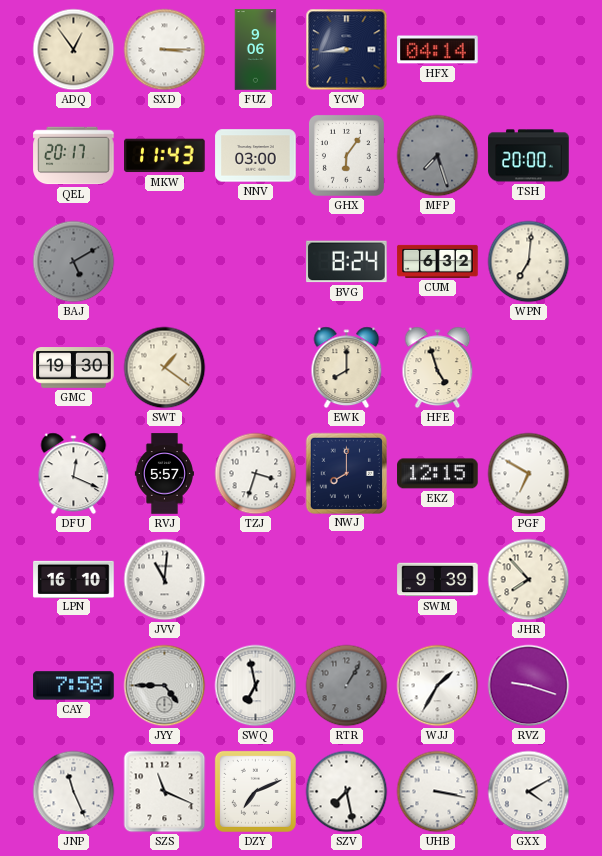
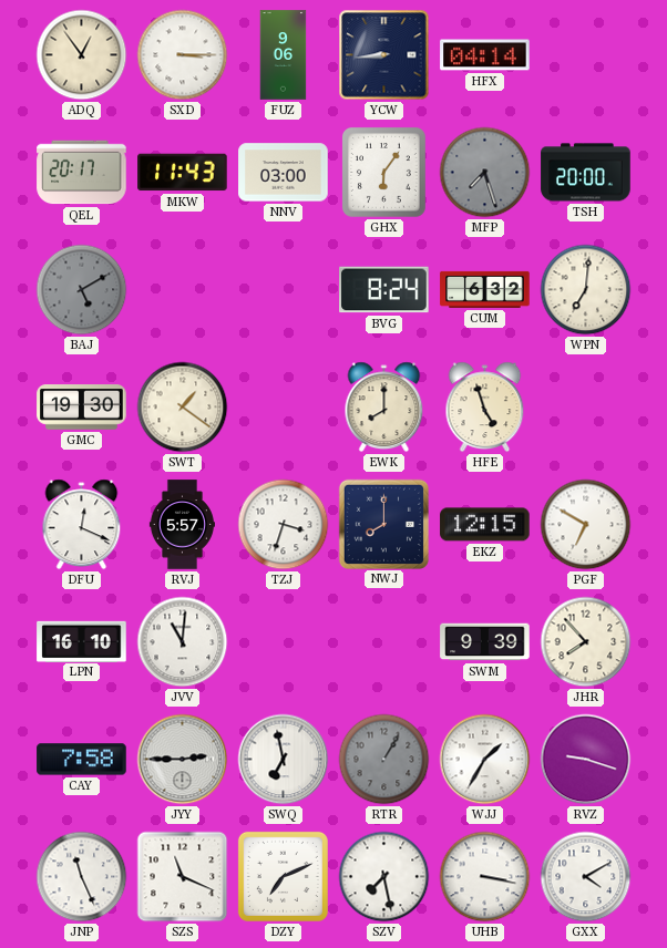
JYY: 4:45 -> 2:45 (183, 760)
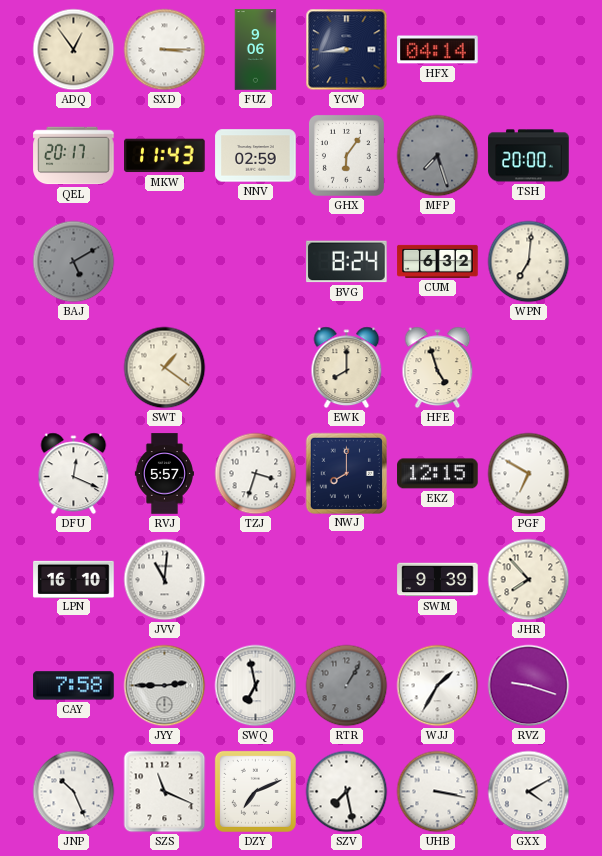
NNV: 03:00 -> 02:59 (256, 156)
GMC: 19:30 -> none (82, 408)
JNP: 11:26 -> 10:26 (74, 792)
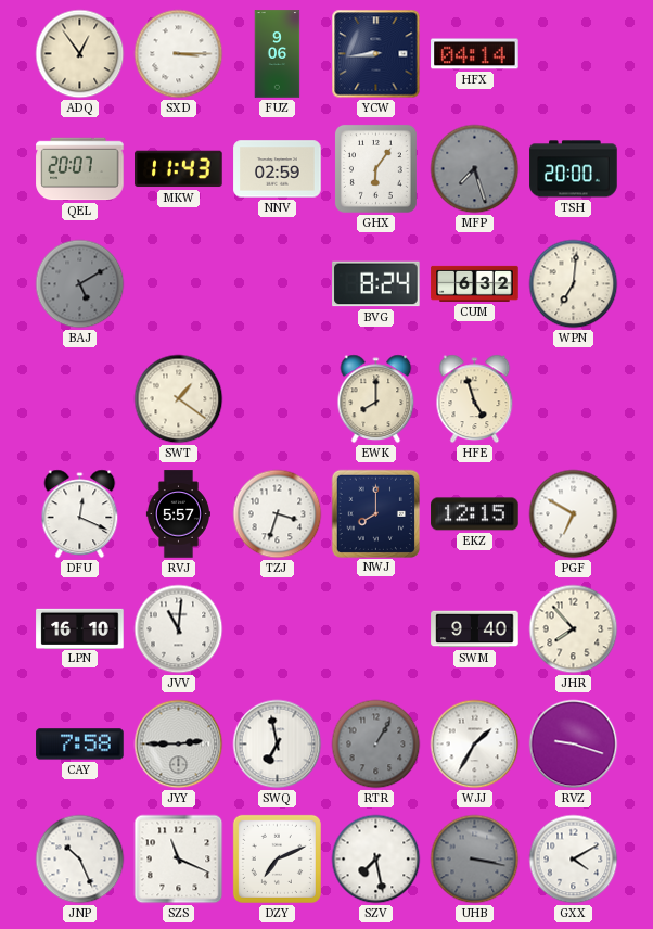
QEL: 20:17 -> 20:07 (80, 169)
SWM: 9:39 -> 9:40 (475, 629)
UHB dial: white -> grey (475, 860)
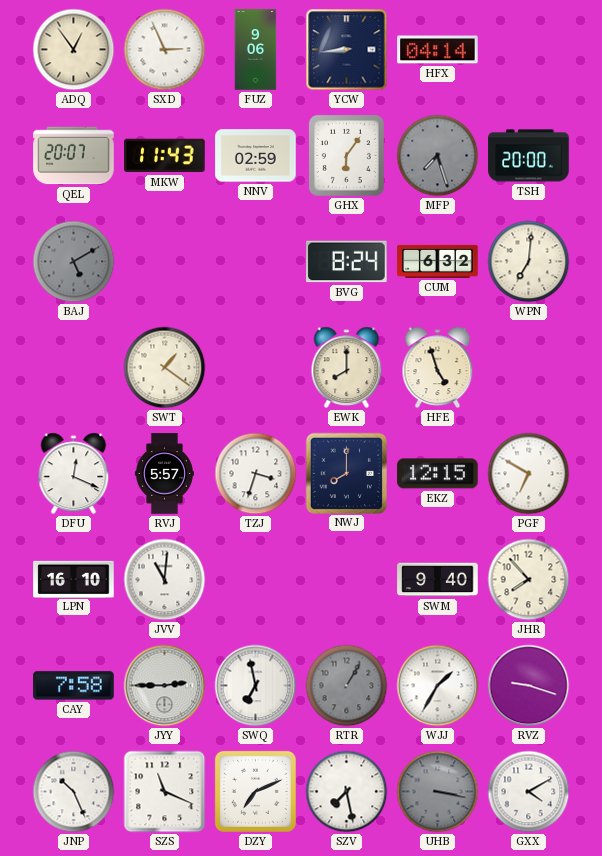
SXD: 3:15 -> 2:56 (165, 50)
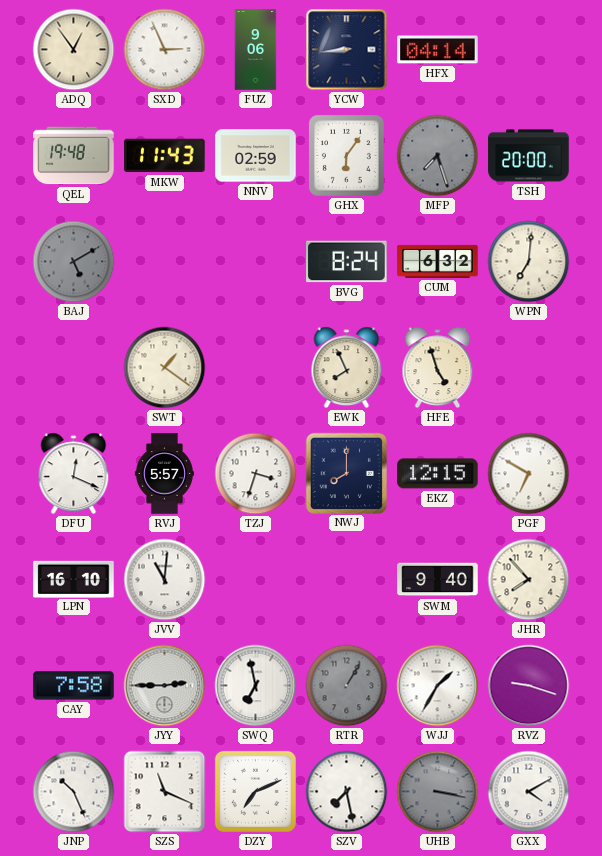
QEL: 20:07 -> 19:48 (74, 156)
EWK: 8:00 -> 7:56 (347, 368)
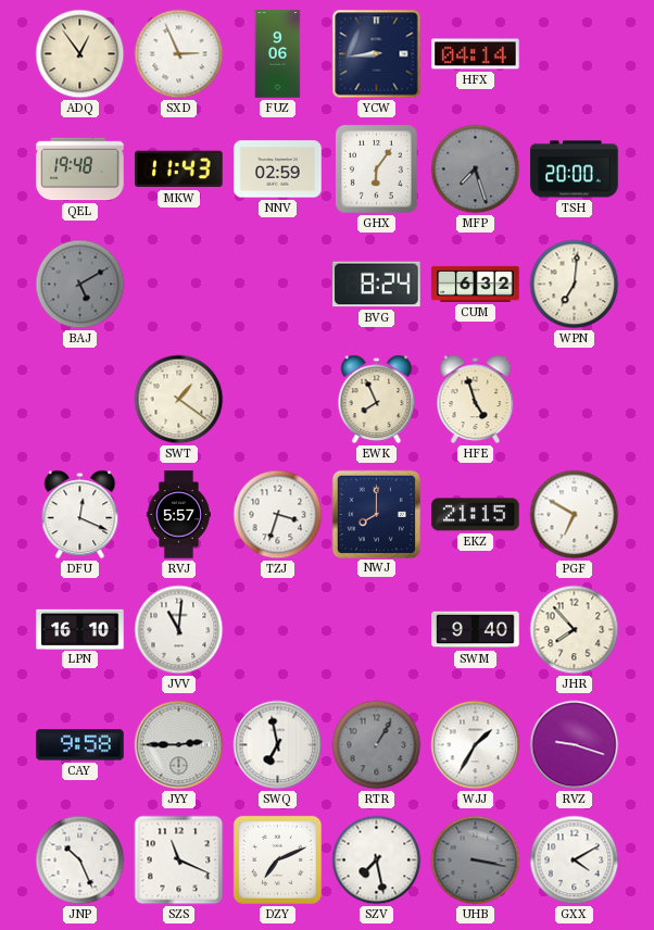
EKZ: 12:15 -> 21:15 (476, 515)
CAY: 7:58 -> 9:58 (80, 745)
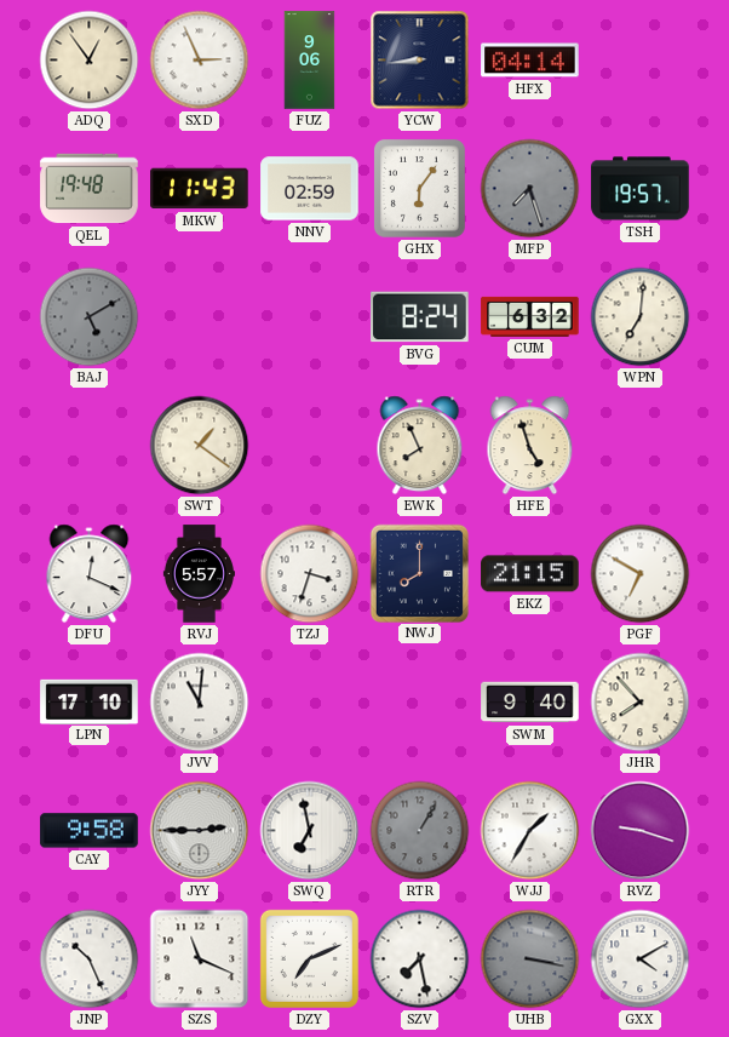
TSH: 20:00 -> 19:57 (641, 189)
LPN: 16:10 -> 17:10 (90, 701)
